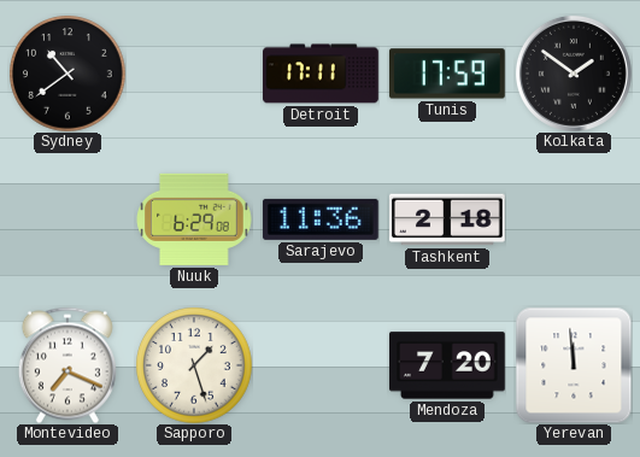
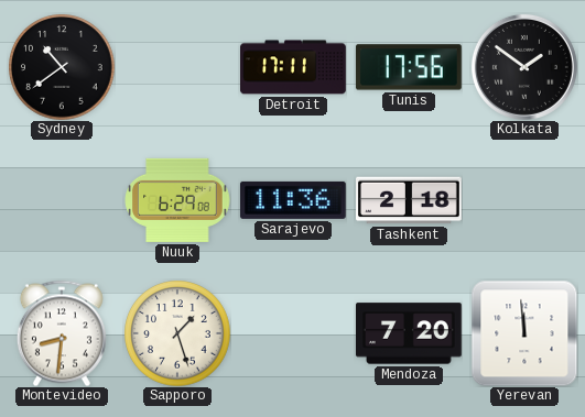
Tunis: 17:59 -> 17:56 (409, 67)
Montevideo: 7:19 -> 8:31 (62, 333)
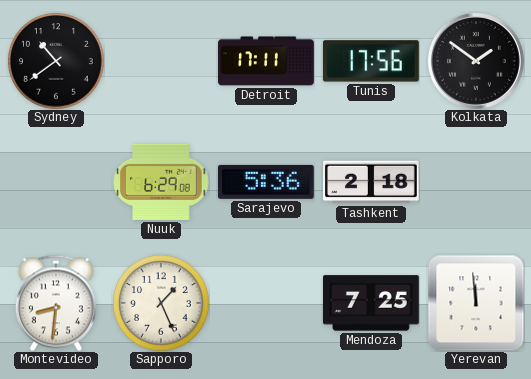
Sarajevo: 11:36 -> 5:36 (266, 182)
Sapporo: 1:27 -> 1:26 (161, 303)
Mendoza: 7:20 -> 7:25 (372, 303)
